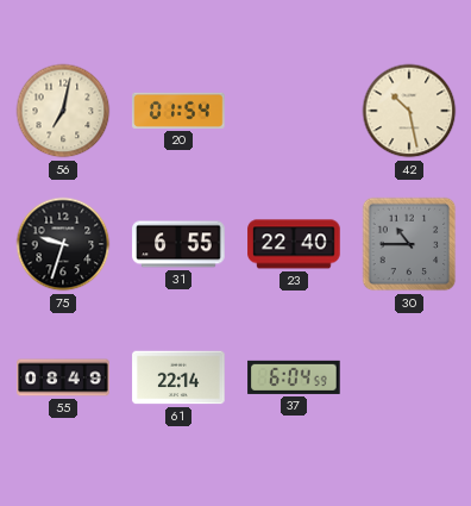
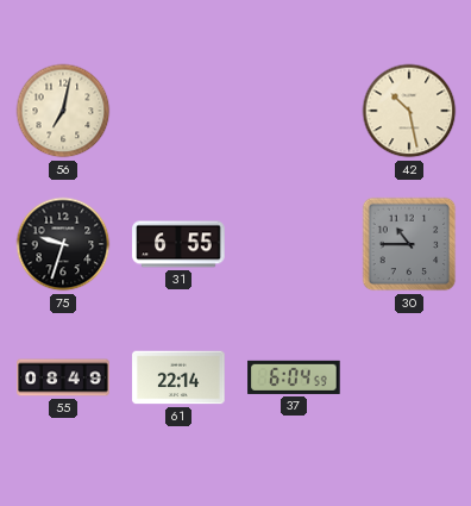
20: 01:54 -> none (178, 111)
23: 22:40 -> none (294, 244)
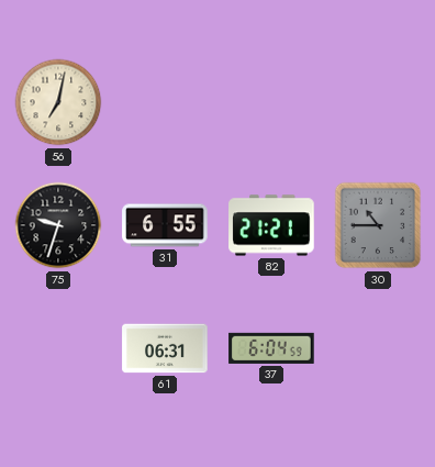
42: 10:28 -> none (409, 111)
82: none -> 21:21 (271, 225)
55: 08:49 -> none (63, 377)
61: 22:14 -> 06:31 (165, 348)
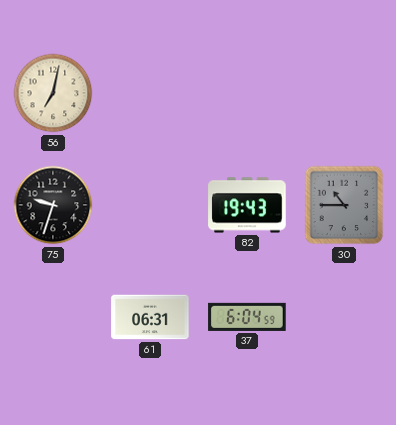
31: 6:55 -> none (165, 225)
82: 21:21 -> 19:43 (247, 205)
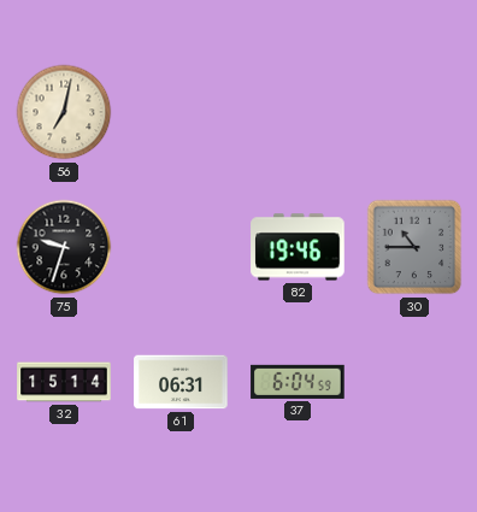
82: 19:43 -> 19:46 (298, 247)
32: none -> 15:14 (64, 382)
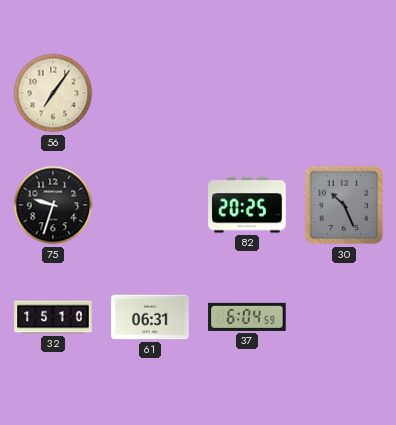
56: 7:02 -> 7:06 (53, 93)
82: 19:46 -> 20:25 (247, 205)
30: 10:45 -> 10:26 (344, 205)
32: 15:14 -> 15:10 (53, 317)
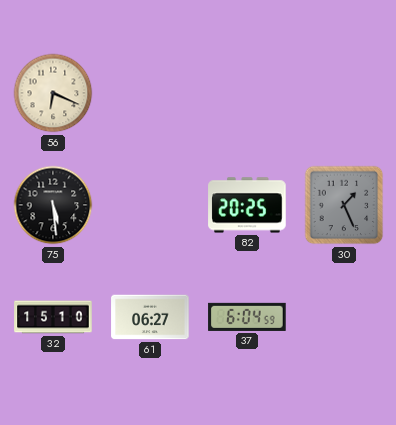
56: 7:06 -> 6:19 (53, 93)
75: 9:33 -> 5:29 (53, 205)
30: 10:26 -> 1:26 (344, 205)
61: 06:31 -> 06:27 (150, 317)
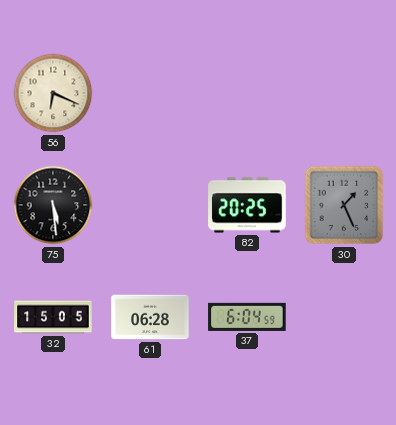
32: 15:10 -> 15:05 (53, 317)
61: 06:27 -> 06:28 (150, 317)
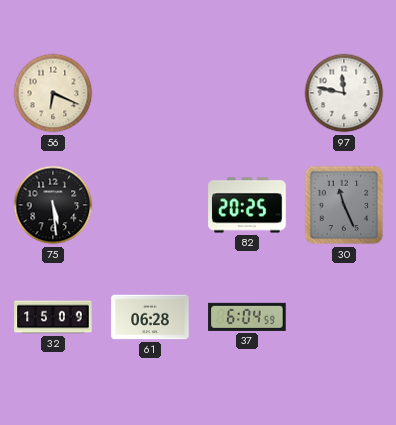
97: none -> 11:47 (344, 93)
30: 1:26 -> 11:26 (344, 205)
32: 15:05 -> 15:09 (53, 317)
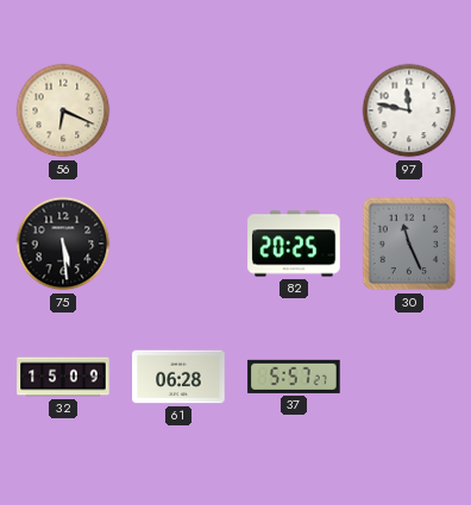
37: 6:04 -> 5:57 (294, 377)
